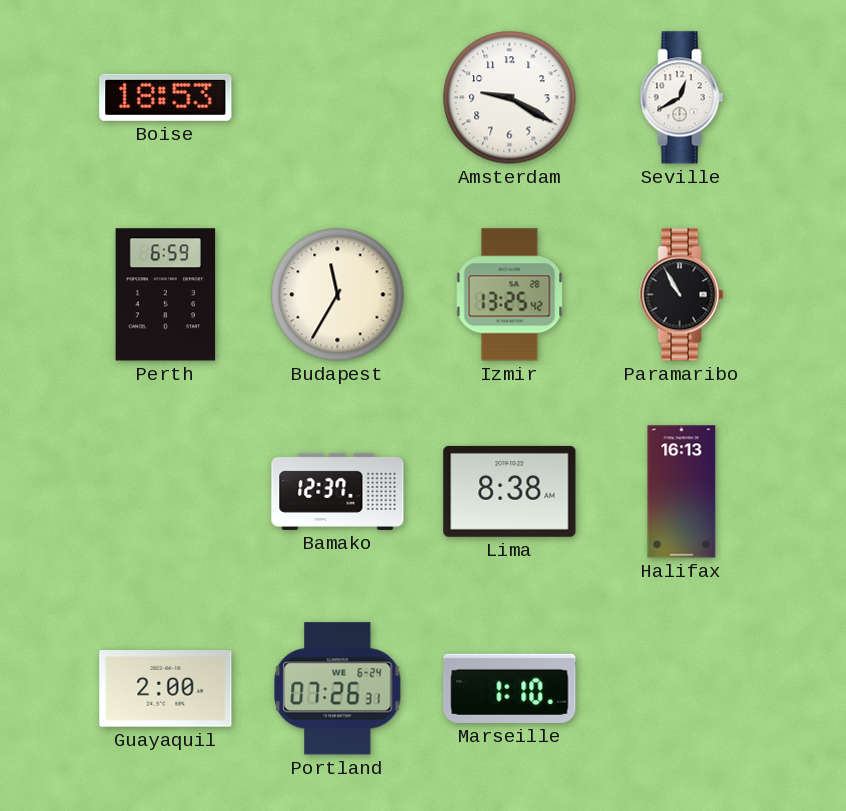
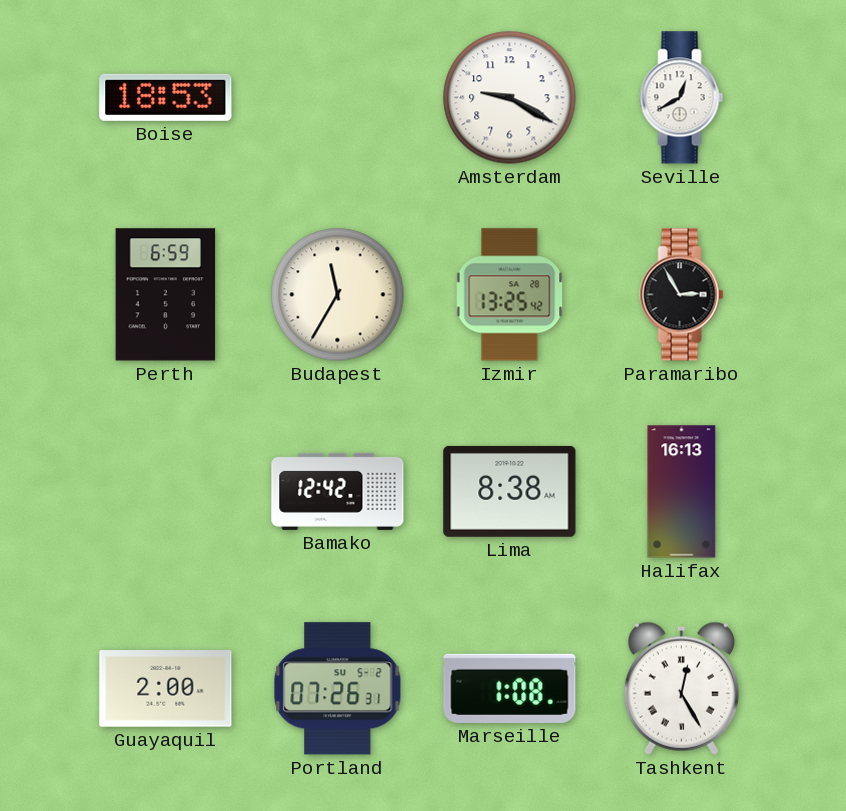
Paramaribo: 10:55 -> 2:55 (682, 295)
Bamako: 12:37 -> 12:42 (338, 491)
Portland date: WE 6-24 -> SU 5-2 (338, 689)
Marseille: 1:10 -> 1:08 (510, 688)
Tashkent: none -> 12:25 (681, 688)
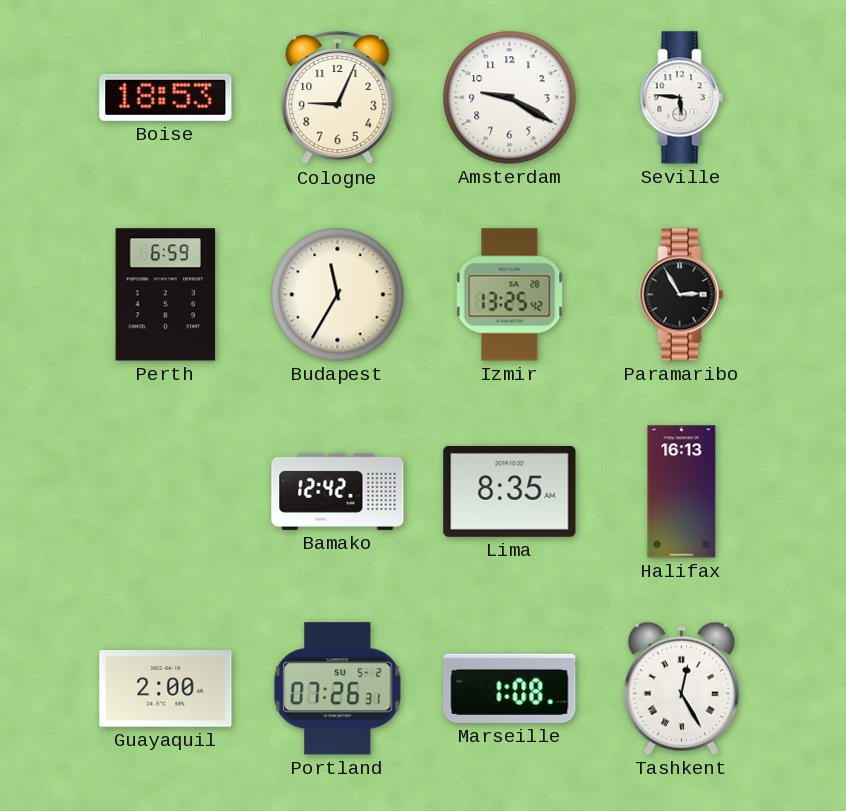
Cologne: none -> 9:04 (338, 98)
Seville: 12:40 -> 5:46 (682, 98)
Lima: 8:38 -> 8:35 (510, 491)
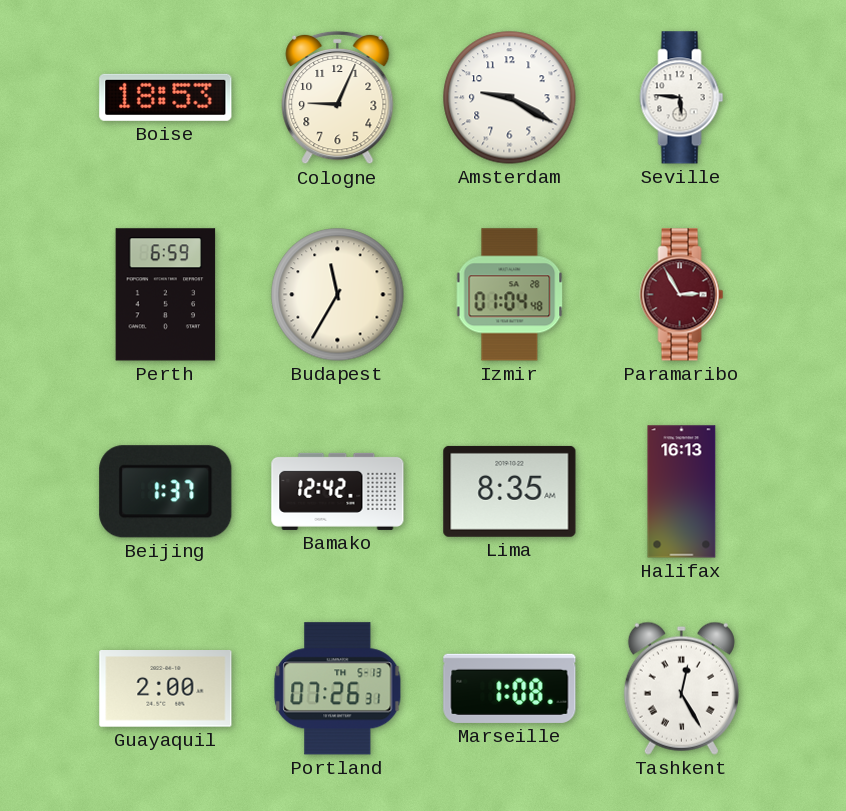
Izmir: 13:25 -> 01:04 (510, 295)
Paramaribo dial: black -> burgundy (682, 295)
Beijing: none -> 1:37 (166, 492)
Portland date: SU 5-2 -> TH 5-13 (338, 689)
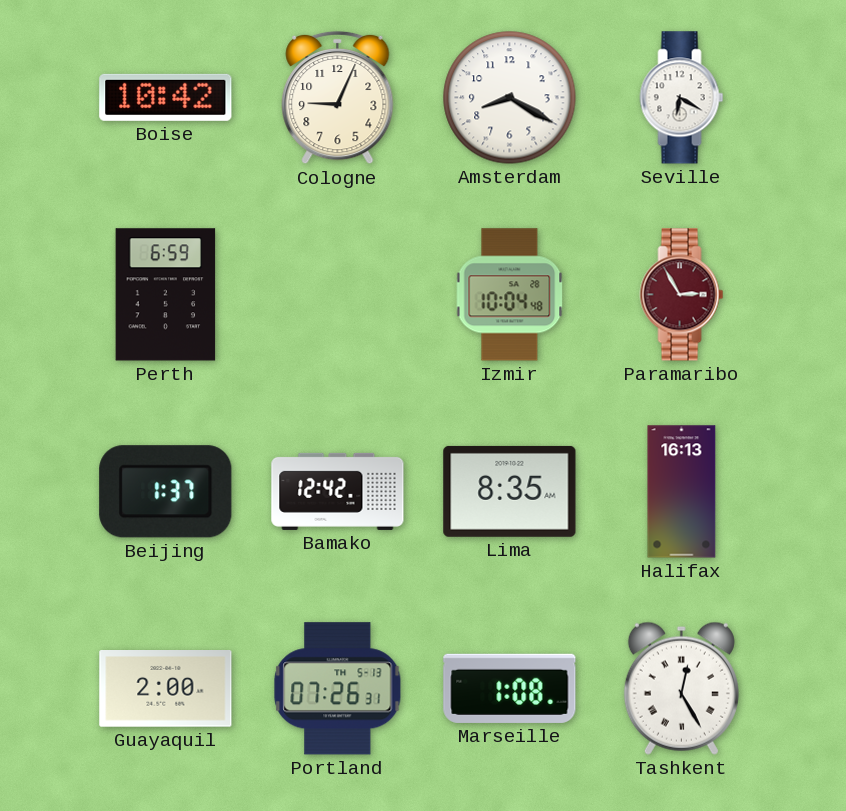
Boise: 18:53 -> 10:42 (166, 97)
Amsterdam: 9:20 -> 8:20 (510, 98)
Seville: 5:46 -> 6:20 (682, 98)
Budapest: 11:35 -> none (338, 295)
Izmir: 01:04 -> 10:04 (510, 295)
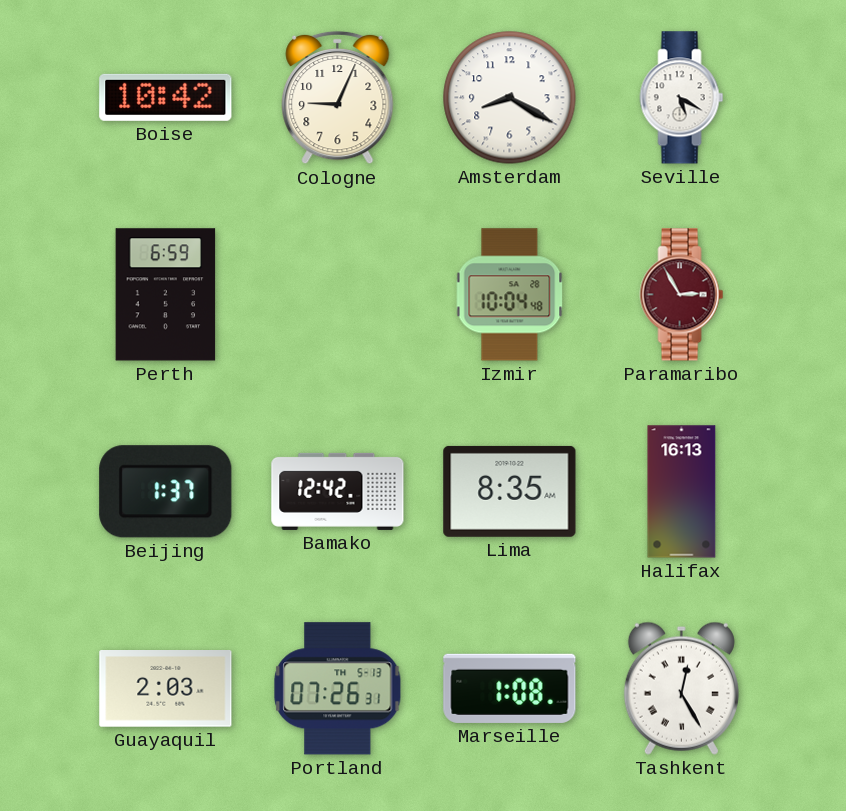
Seville: 6:20 -> 5:20 (682, 98)
Guayaquil: 2:00 -> 2:03 (166, 689)
